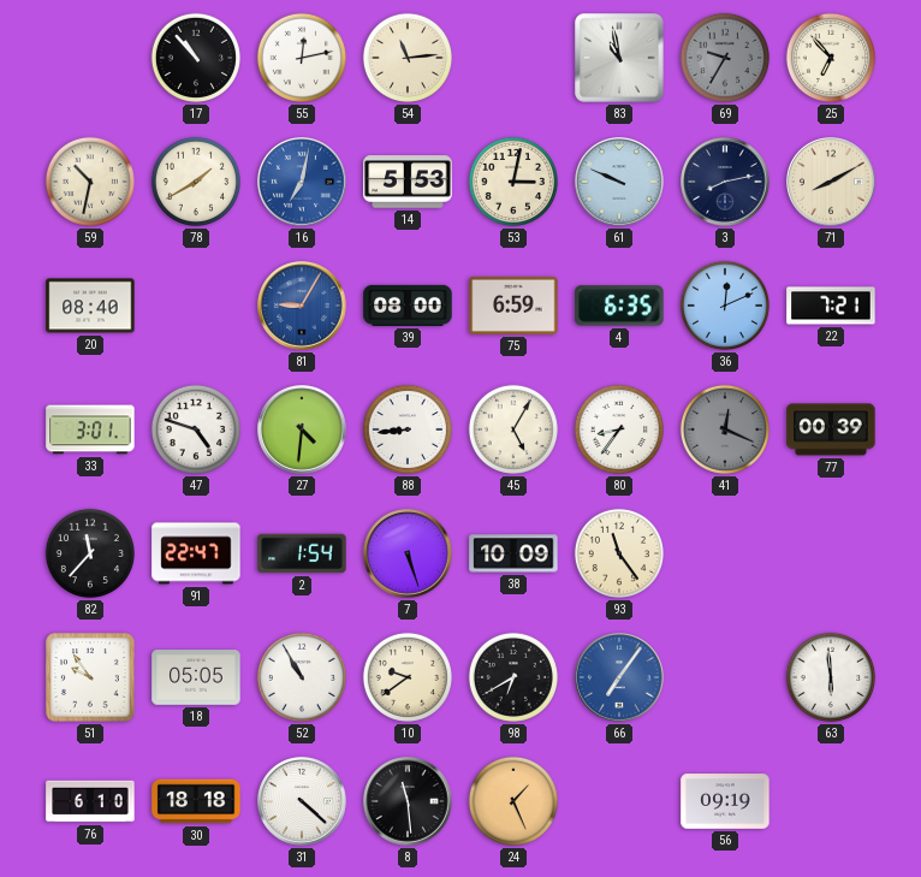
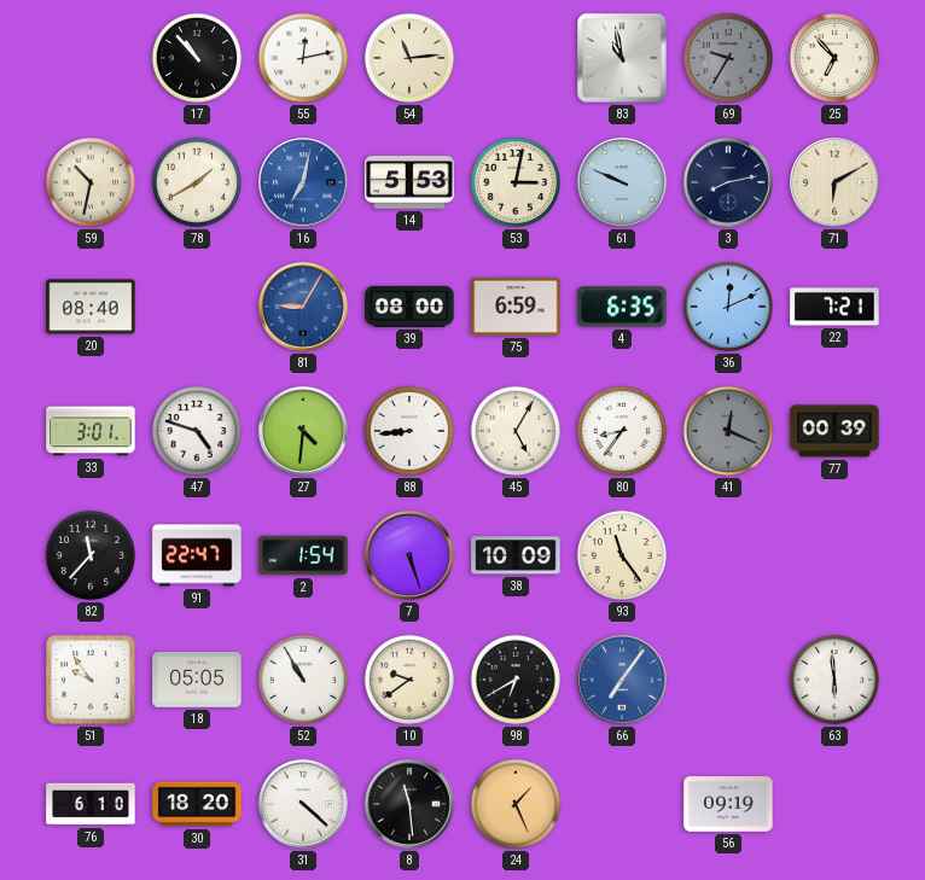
71: 8:10 -> 6:10 (834, 182)
30: 18:18 -> 18:20 (197, 804)
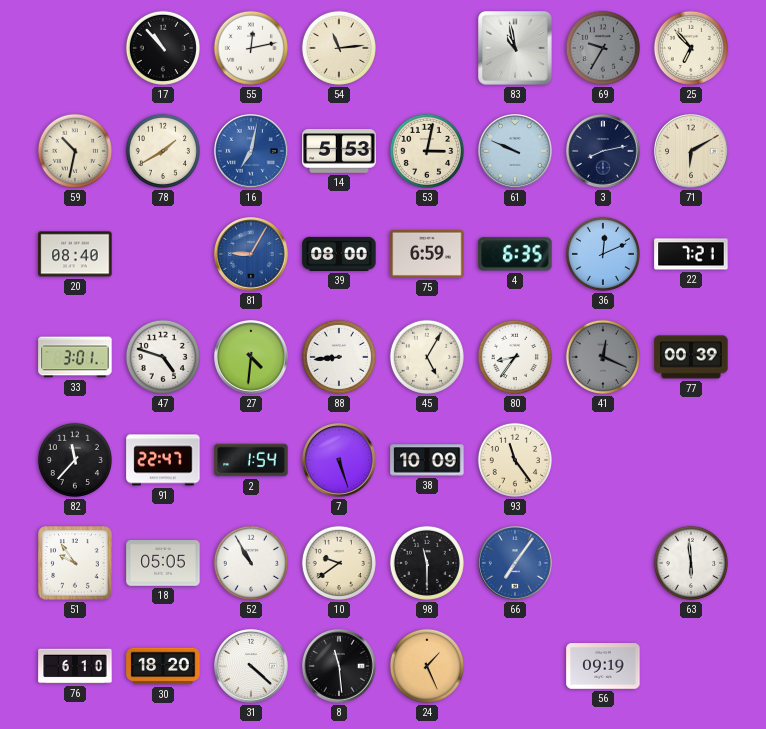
98: 6:40 -> 11:30 (427, 563)
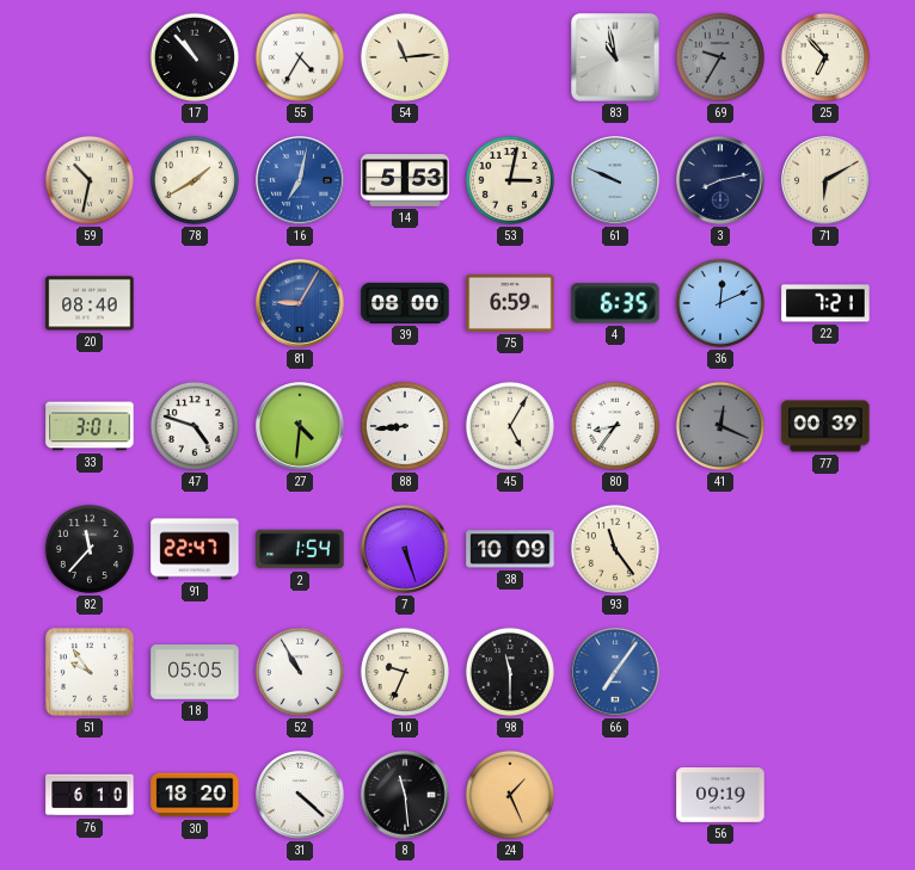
55: 12:13 -> 4:35 (300, 57)
10: 9:39 -> 9:34 (405, 672)
63: 5:59 -> none (691, 563)
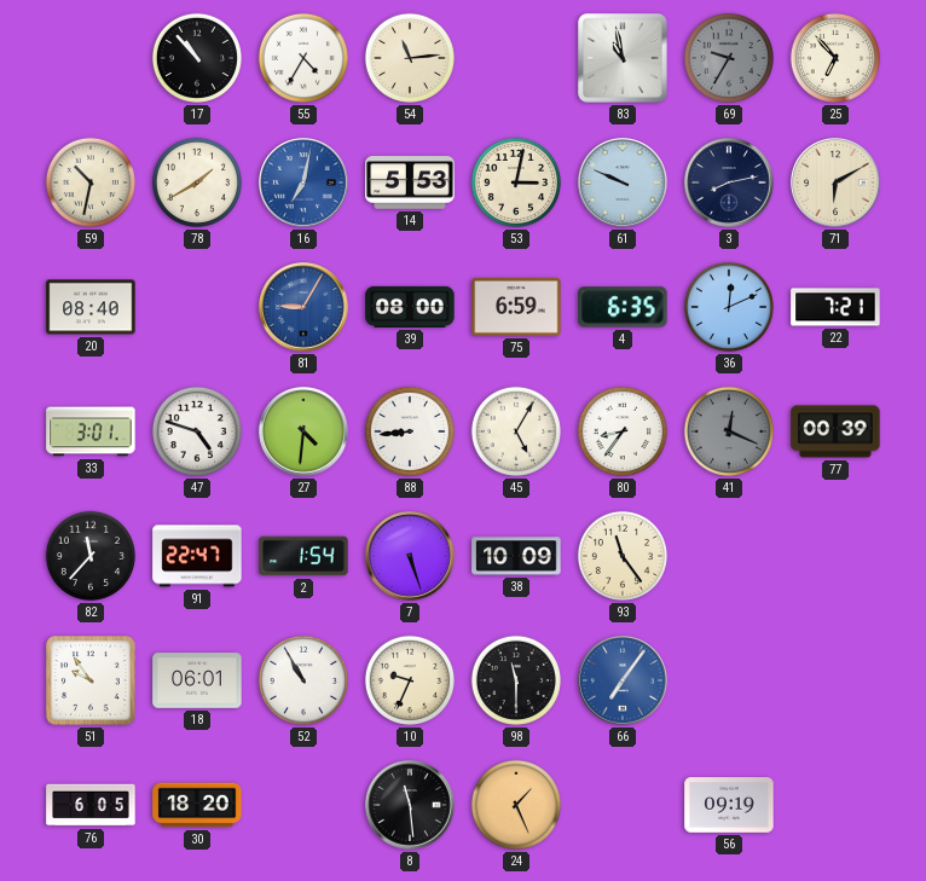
18: 05:05 -> 06:01 (197, 680)
76: 6:10 -> 6:05 (91, 805)
31: 4:22 -> none (300, 795)
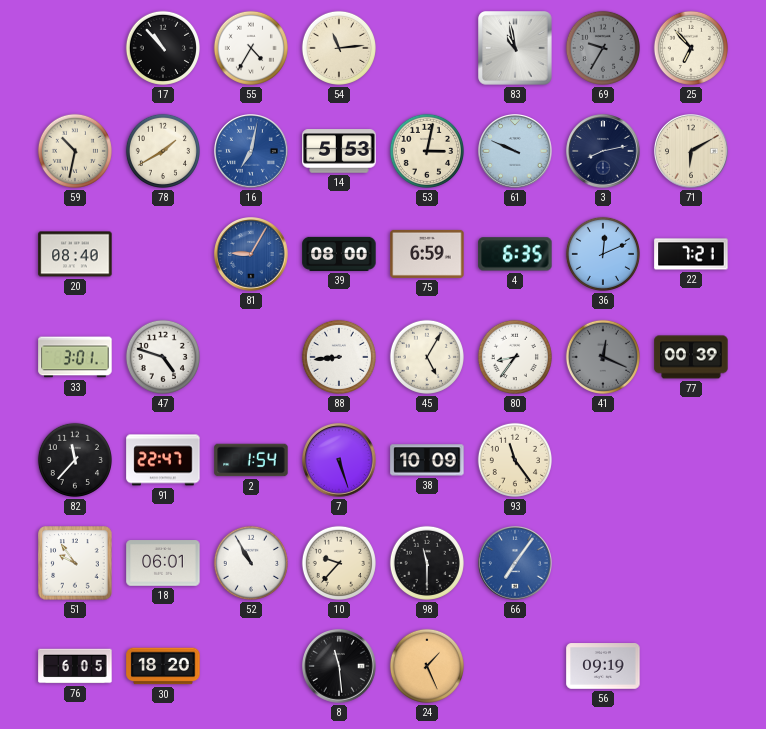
27: 4:31 -> none (303, 431)
10: 9:34 -> 9:37 (339, 563)
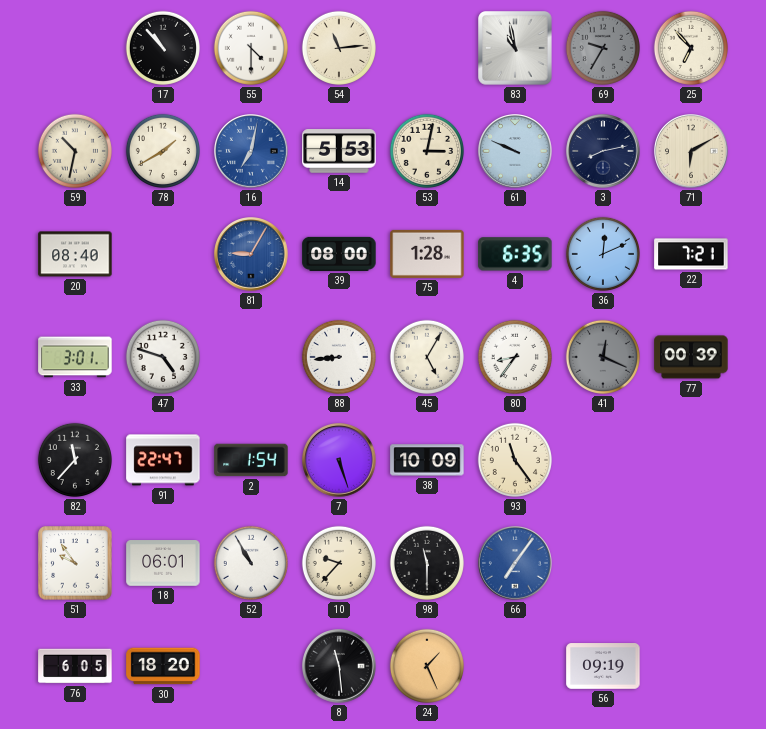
55: 4:35 -> 4:30 (251, 48)
75: 6:59 -> 1:28 (427, 254)
